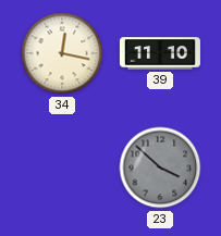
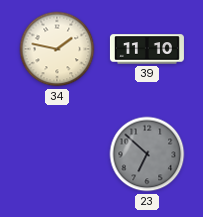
34: 12:17 -> 1:47 (57, 49)
23: 3:52 -> 6:52 (147, 154)
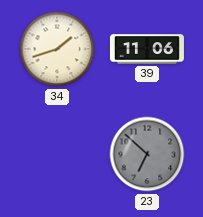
34: 1:47 -> 1:42 (57, 49)
39: 11:10 -> 11:06 (147, 49)
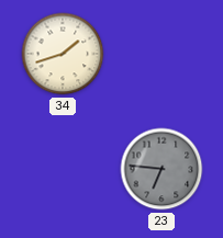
39: 11:06 -> none (147, 49)
23: 6:52 -> 6:46 (161, 169)
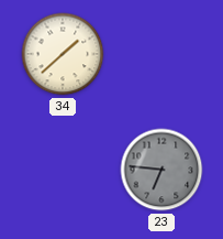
34: 1:42 -> 1:38 (63, 54)
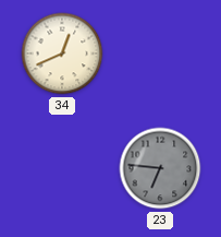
34: 1:38 -> 12:41 (62, 54)
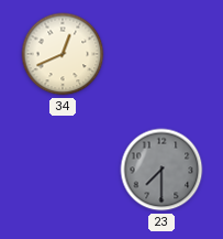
23: 6:46 -> 7:30 (161, 170)
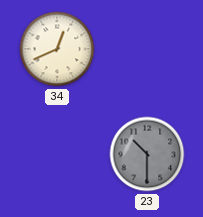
23: 7:30 -> 10:30 (147, 154)
